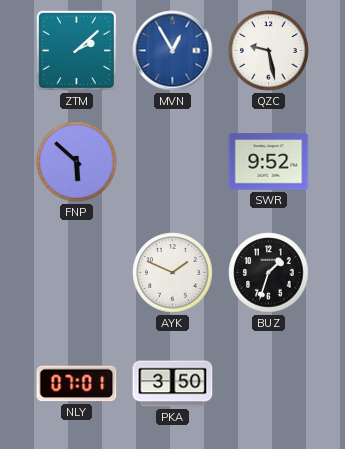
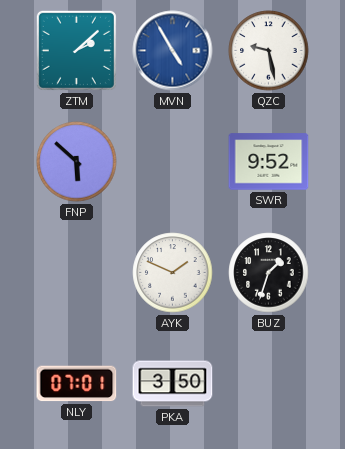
MVN: 12:55 -> 4:55 (173, 51)
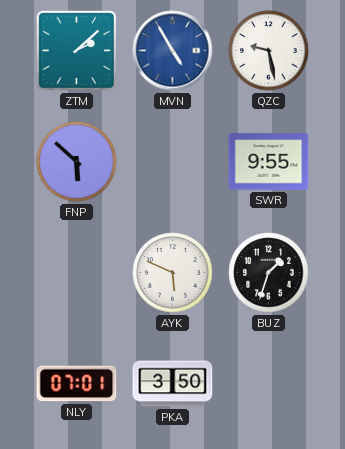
SWR: 9:52 -> 9:55 (269, 162)
AYK: 1:49 -> 5:49 (173, 273)
